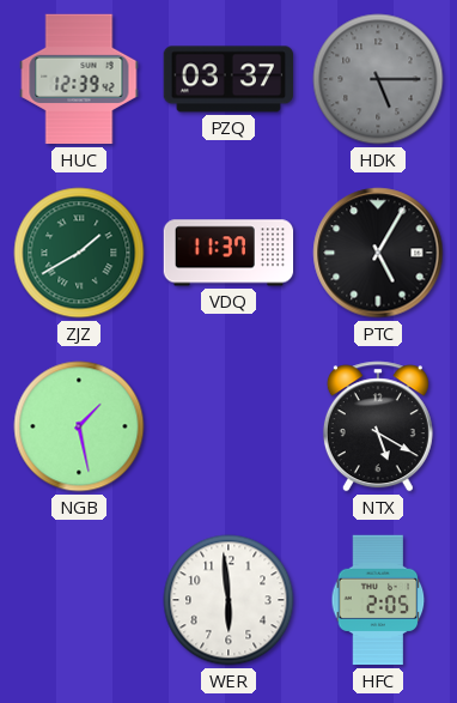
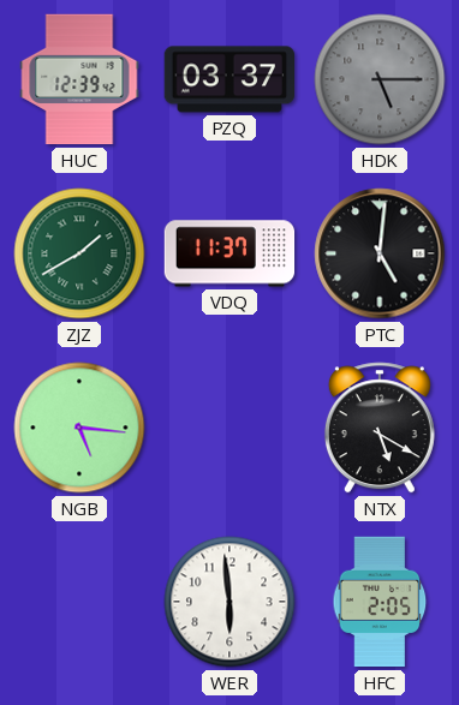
PTC: 5:05 -> 5:01 (380, 253)
NGB: 1:28 -> 5:16 (79, 428)
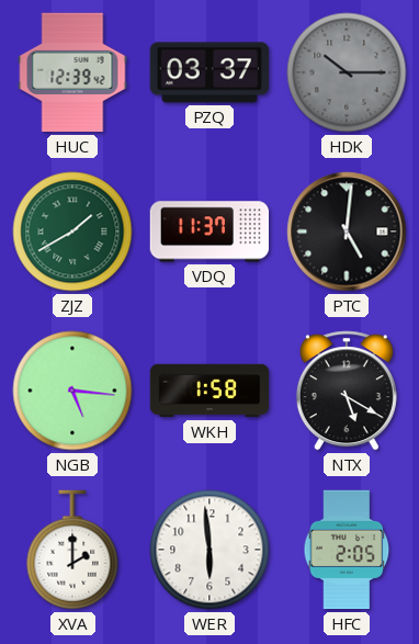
HDK: 5:15 -> 10:15 (347, 72)
WKH: none -> 1:58 (209, 391)
XVA: none -> 2:00 (72, 550)
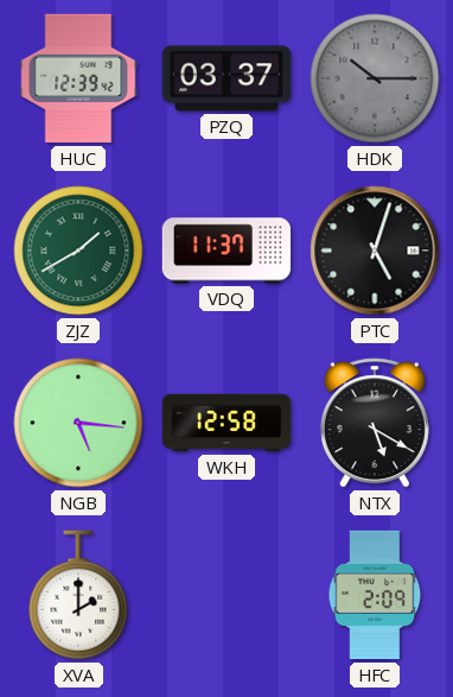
PTC: 5:01 -> 5:03 (375, 251)
WKH: 1:58 -> 12:58 (226, 423)
WER: 5:59 -> none (209, 550)
HFC: 2:05 -> 2:09 (375, 595)
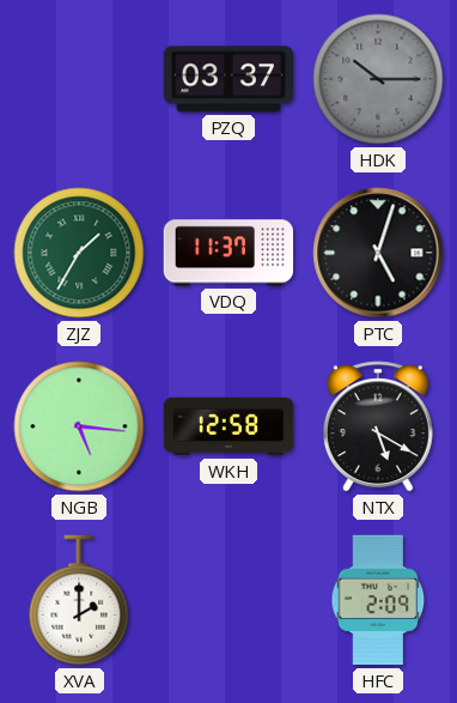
HUC: 12:39 -> none (78, 78)
ZJZ: 1:40 -> 1:35 (79, 253)
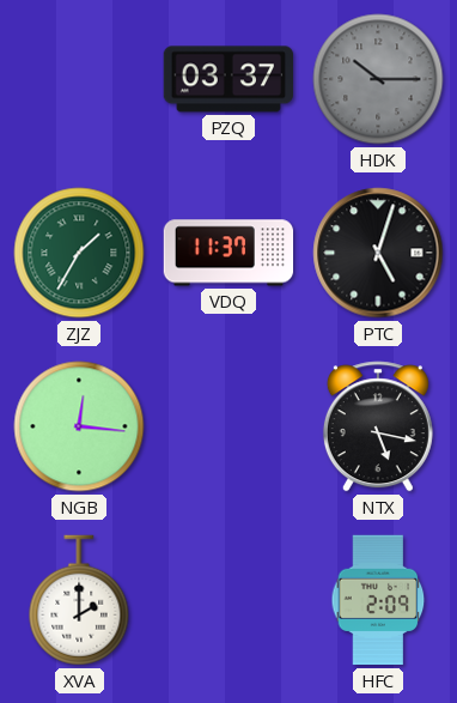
NGB: 5:16 -> 12:16 (79, 426)
WKH: 12:58 -> none (228, 426)
NTX: 5:20 -> 5:17 (378, 426)
